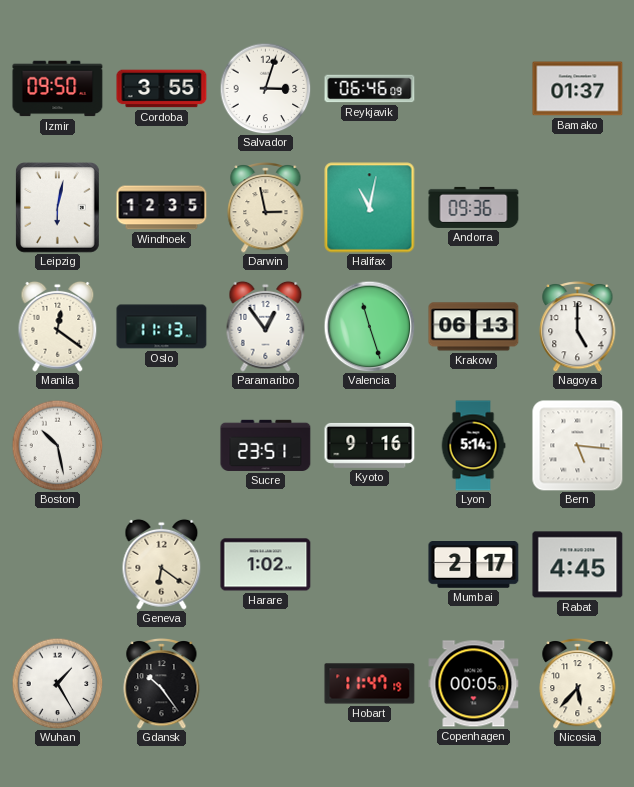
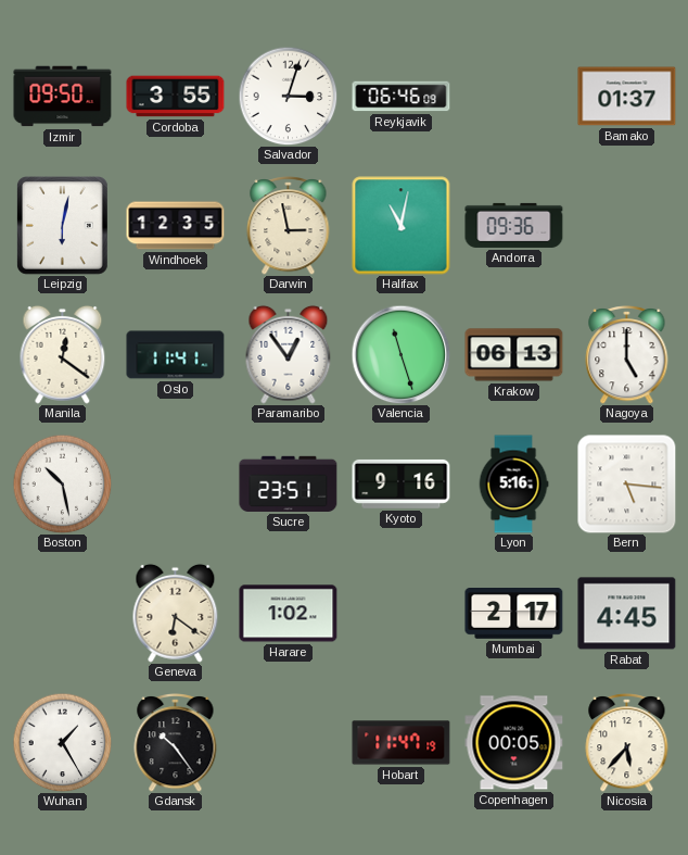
Oslo: 11:13 -> 11:41 (176, 355)
Lyon: 5:14 -> 5:16 (513, 485)
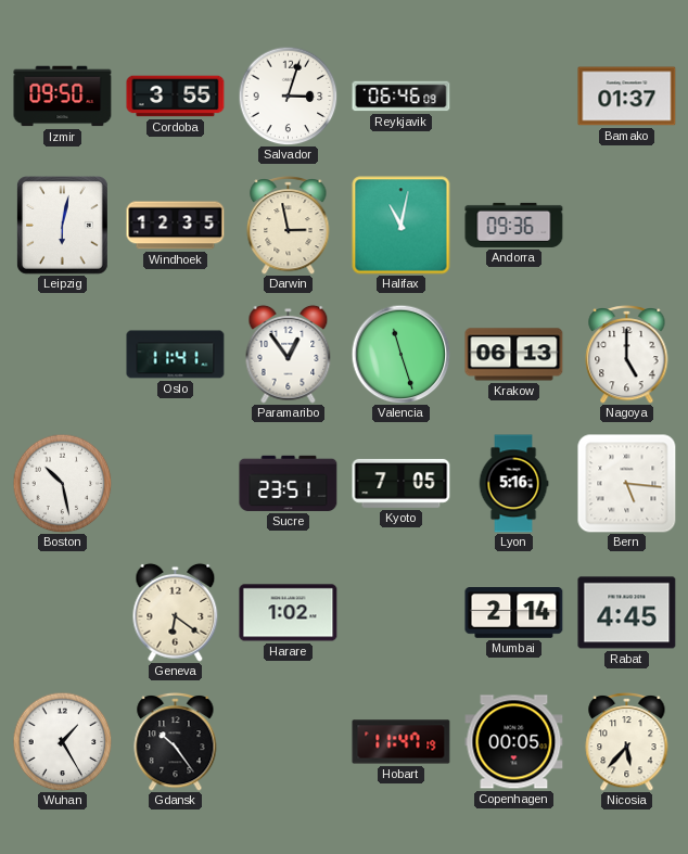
Manila: 12:21 -> none (63, 354)
Kyoto: 9:16 -> 7:05 (402, 483)
Mumbai: 2:17 -> 2:14 (514, 613)
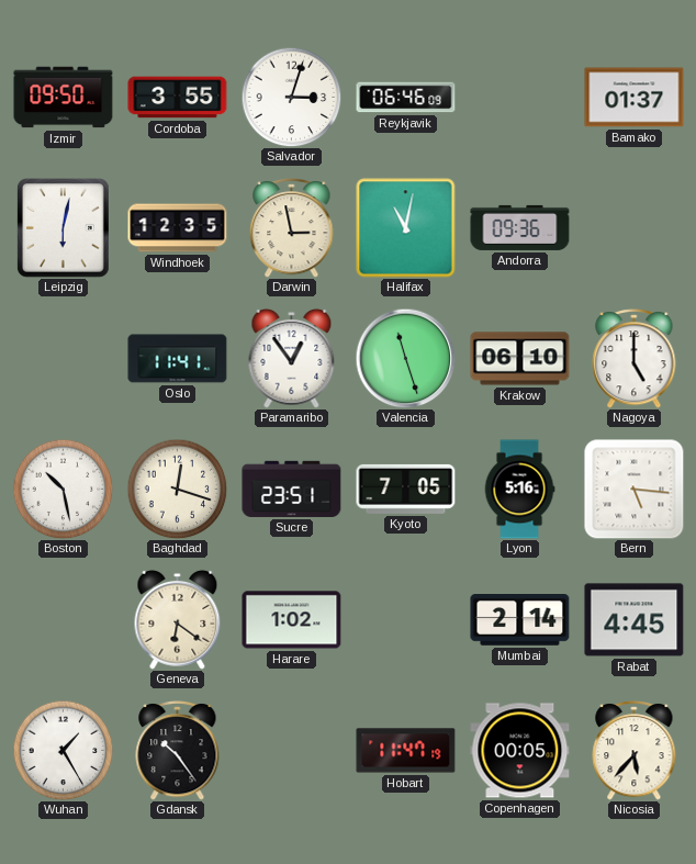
Krakow: 06:13 -> 06:10 (520, 359)
Baghdad: none -> 12:18 (177, 489)
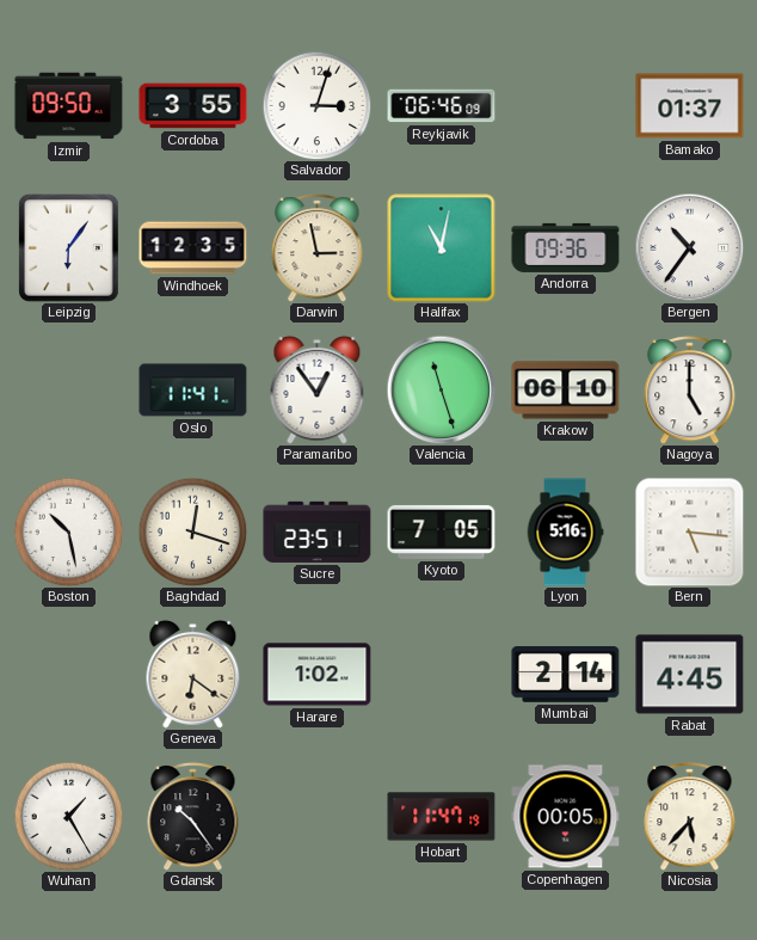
Leipzig: 6:02 -> 6:06 (68, 248)
Bergen: none -> 10:36 (689, 247)
